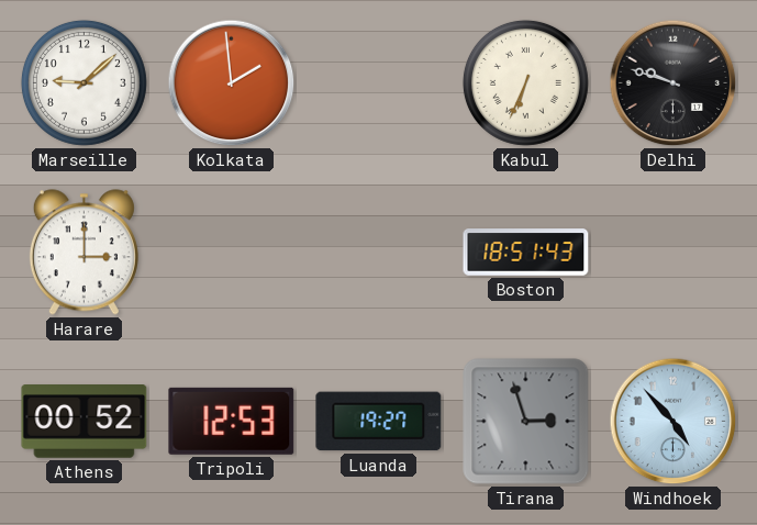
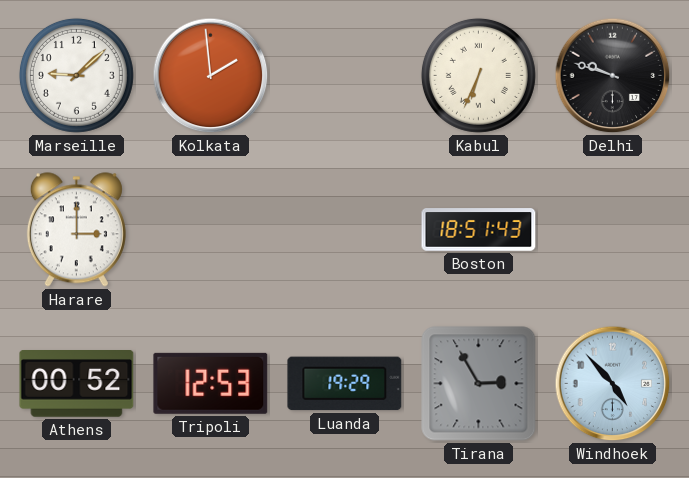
Luanda: 19:27 -> 19:29 (345, 384)
Tirana: 2:57 -> 2:55 (479, 384)
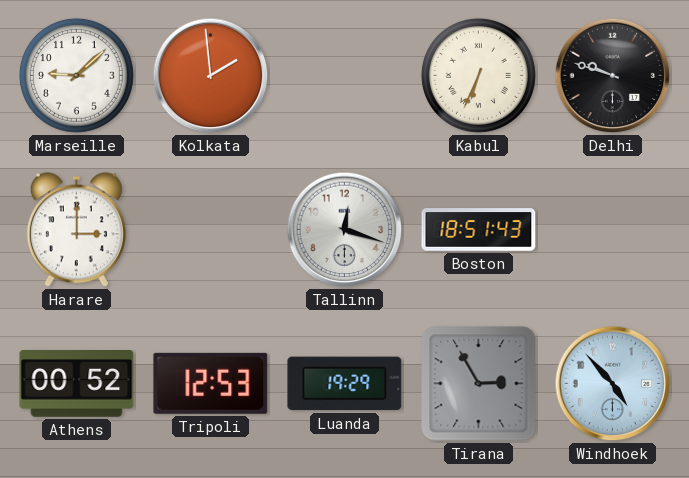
Tallinn: none -> 12:18 (345, 230)
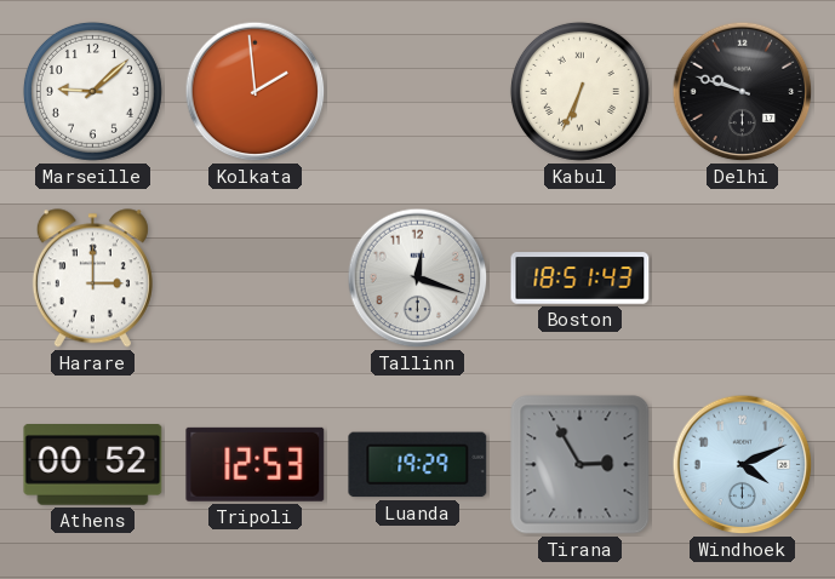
Windhoek: 4:53 -> 4:11 (743, 465)
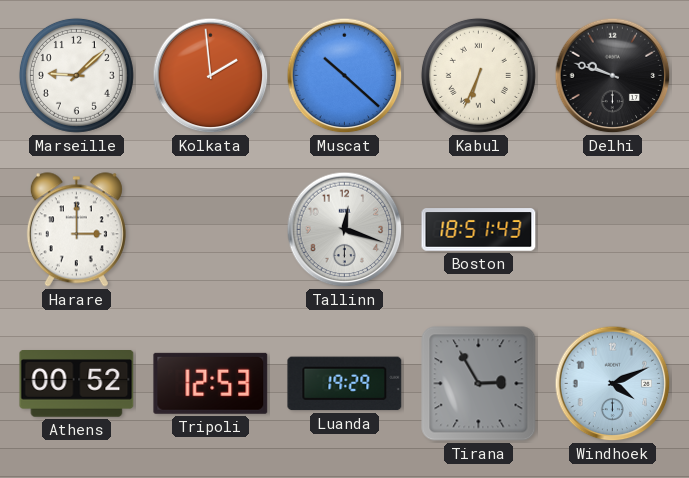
Muscat: none -> 10:22 (345, 76)
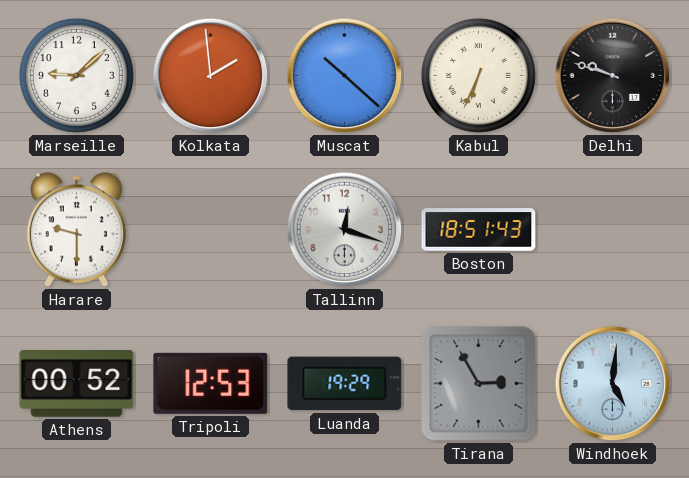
Harare: 3:00 -> 9:30 (76, 230)
Windhoek: 4:11 -> 5:01 (613, 384)
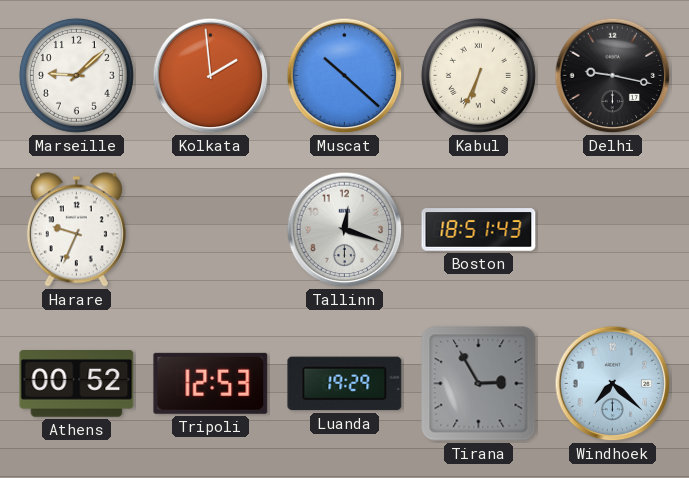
Delhi: 9:48 -> 9:17 (613, 76)
Harare: 9:30 -> 9:34 (76, 230)
Windhoek: 5:01 -> 7:22 (613, 384)
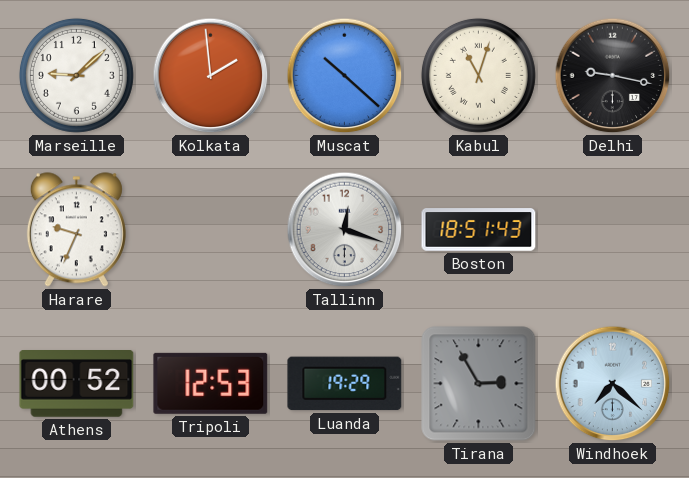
Kabul: 6:34 -> 11:03 (478, 75)
